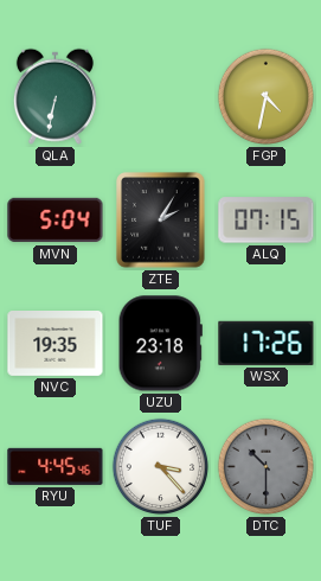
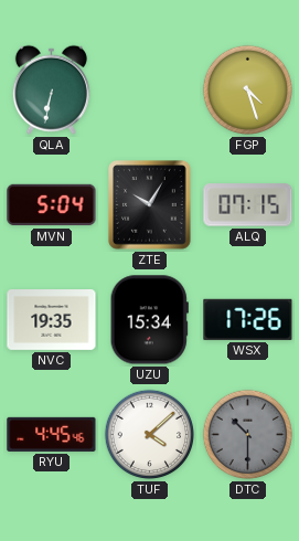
FGP: 4:32 -> 4:27 (248, 91)
ZTE: 2:05 -> 10:05 (150, 205)
UZU: 23:18 -> 15:34 (149, 320)
TUF: 3:23 -> 4:08 (150, 435)
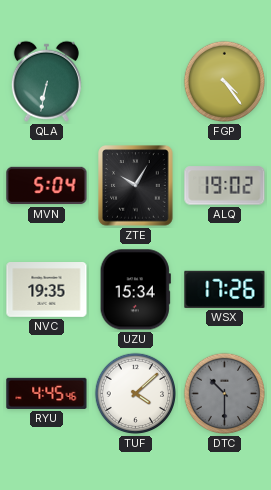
FGP: 4:27 -> 4:24 (225, 82)
ALQ: 07:15 -> 19:02 (225, 186)
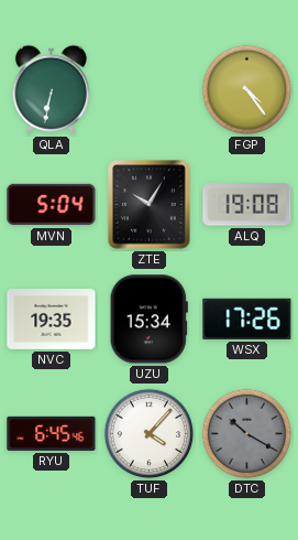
ALQ: 19:02 -> 19:08 (247, 205)
RYU: 4:45 -> 6:45 (52, 433)
TUF: 4:08 -> 4:07 (150, 434)
DTC: 10:30 -> 10:20 (247, 434)
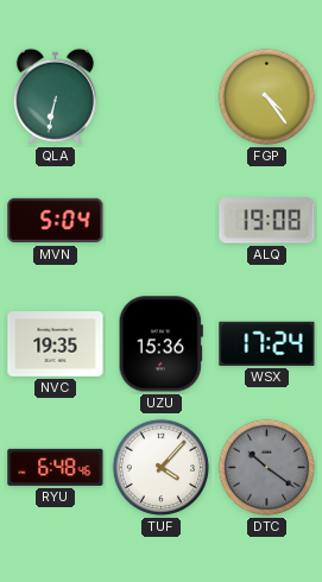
ZTE: 10:05 -> none (150, 205)
UZU: 15:34 -> 15:36 (160, 344)
WSX: 17:26 -> 17:24 (267, 343)
RYU: 6:45 -> 6:48 (56, 467)
DTC: 10:20 -> 10:21 (267, 468)
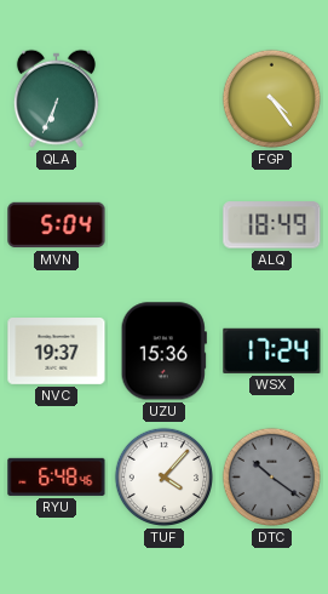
QLA: 6:32 -> 6:34 (56, 98)
ALQ: 19:08 -> 18:49 (272, 225)
NVC: 19:35 -> 19:37 (57, 352)
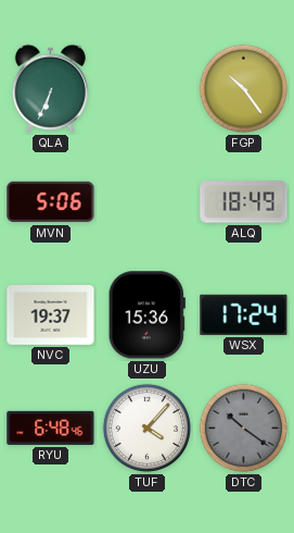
FGP: 4:24 -> 10:24 (244, 89)
MVN: 5:04 -> 5:06 (51, 202)
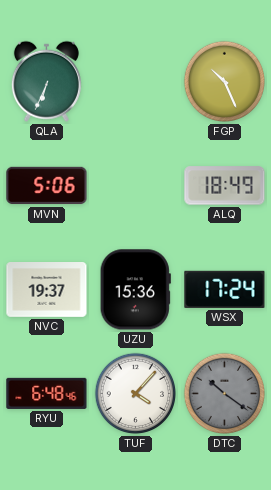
FGP: 10:24 -> 10:26 (225, 82)
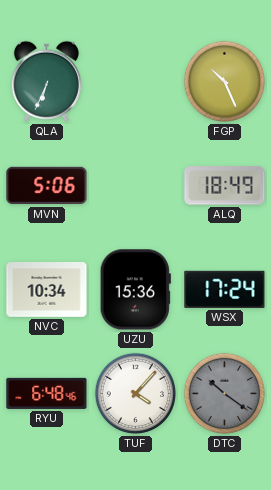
NVC: 19:37 -> 10:34 (47, 290)
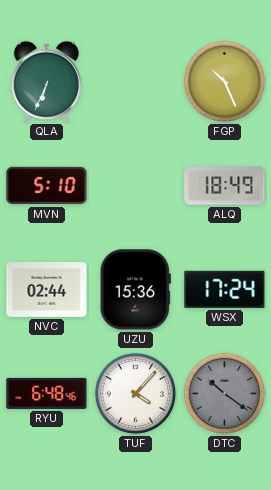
MVN: 5:06 -> 5:10 (47, 186)
NVC: 10:34 -> 02:44 (47, 290)
